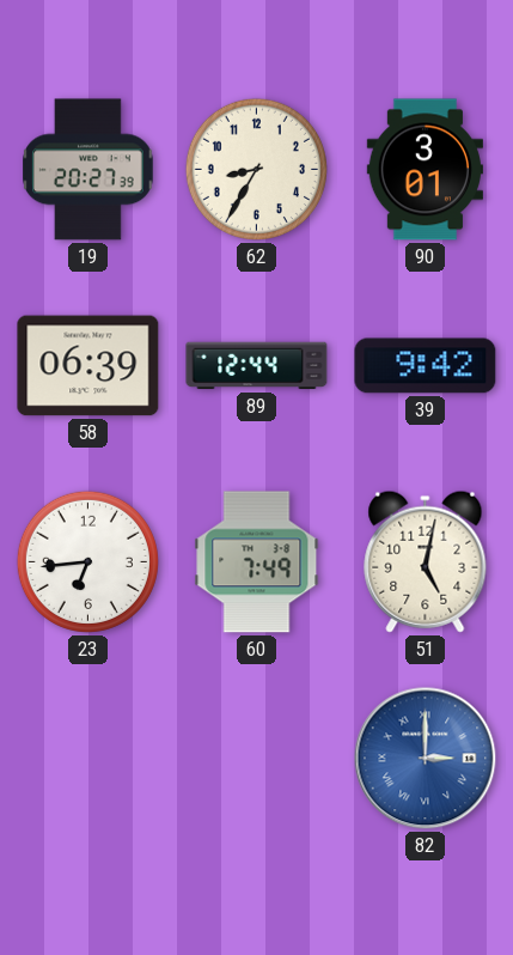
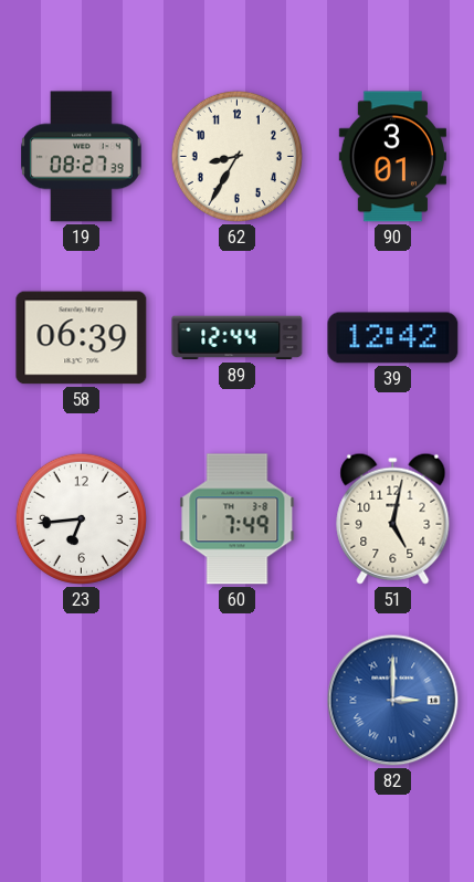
19: 20:27 -> 08:27 (82, 157)
39: 9:42 -> 12:42 (393, 338)
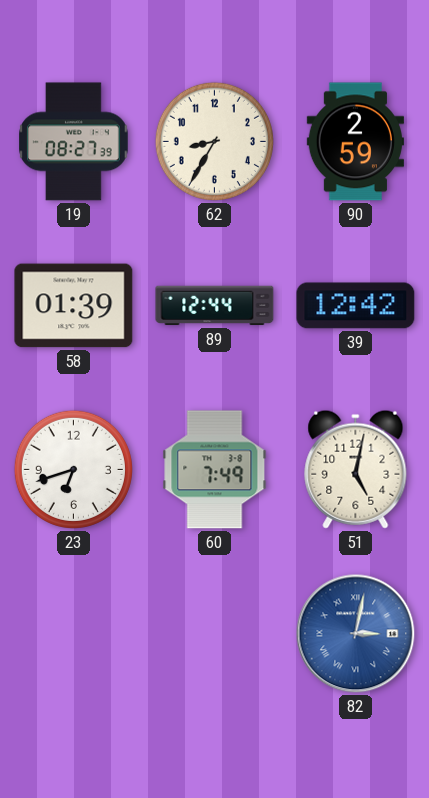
90: 3:01 -> 2:59 (355, 142)
58: 06:39 -> 01:39 (74, 306)
23: 6:44 -> 6:42 (73, 469)
82: 3:00 -> 3:02 (356, 634)
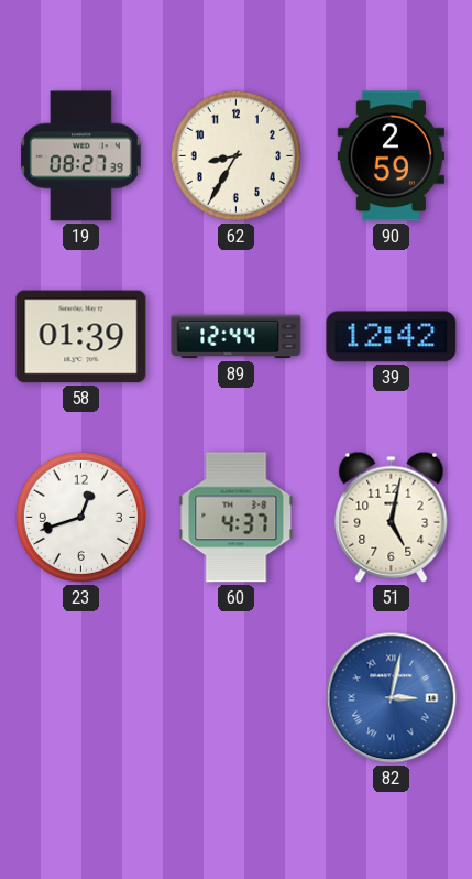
23: 6:42 -> 12:42 (80, 517)
60: 7:49 -> 4:37 (237, 518)
